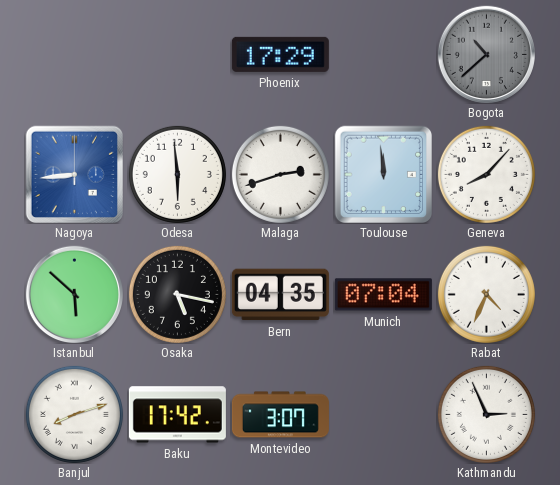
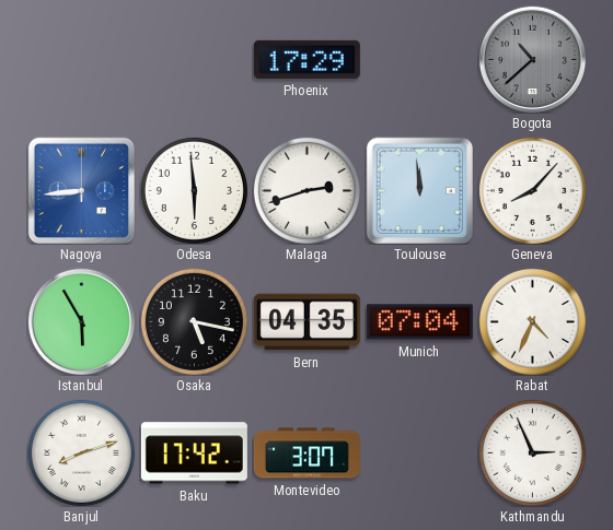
Istanbul: 5:52 -> 5:55 (81, 321)
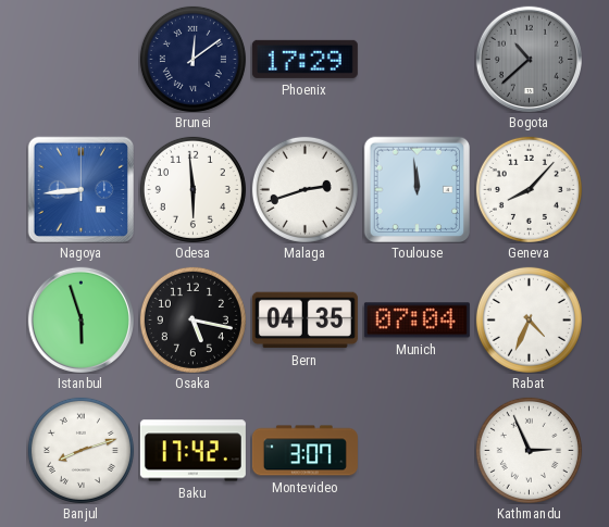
Brunei: none -> 12:09 (192, 59)
Istanbul: 5:55 -> 5:57 (80, 319)
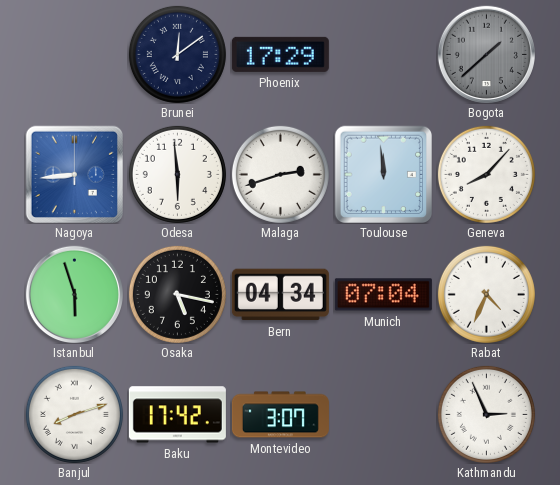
Bogota: 10:38 -> 1:38 (486, 54)
Bern: 04:35 -> 04:34 (280, 295)
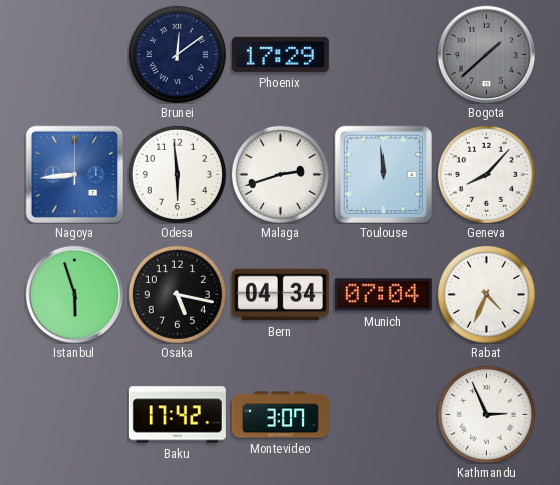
Banjul: 8:12 -> none (74, 414)
